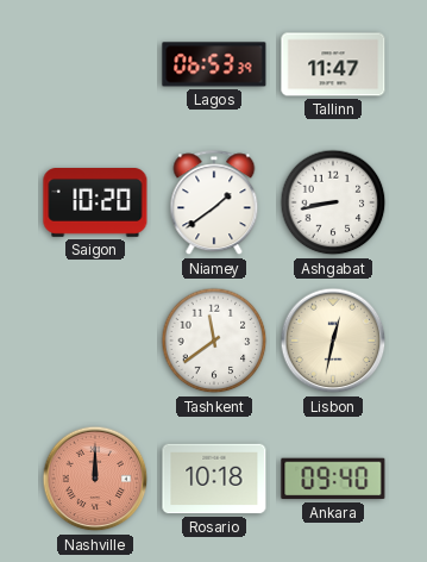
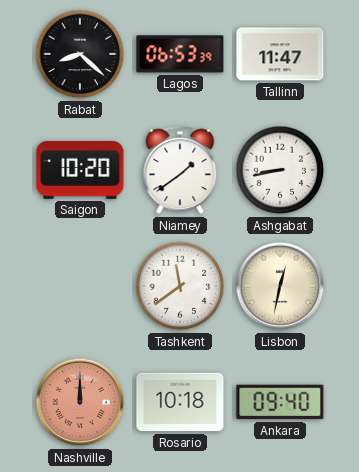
Rabat: none -> 8:22 (80, 54)
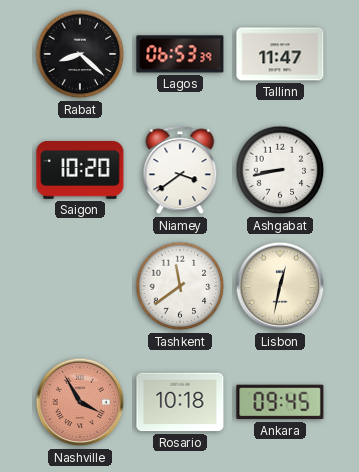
Niamey: 1:39 -> 3:39 (180, 171)
Nashville: 12:00 -> 3:55 (80, 402)
Ankara: 09:40 -> 09:45 (280, 402)
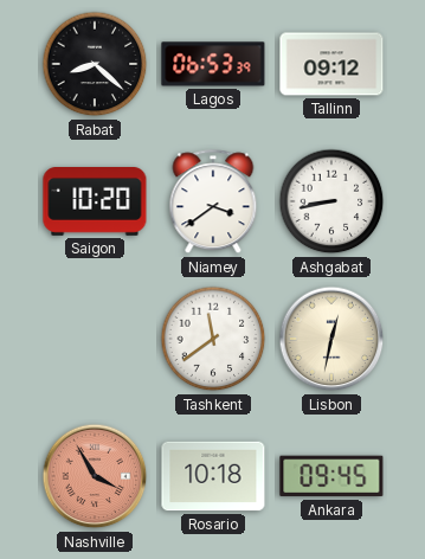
Tallinn: 11:47 -> 09:12 (331, 64)
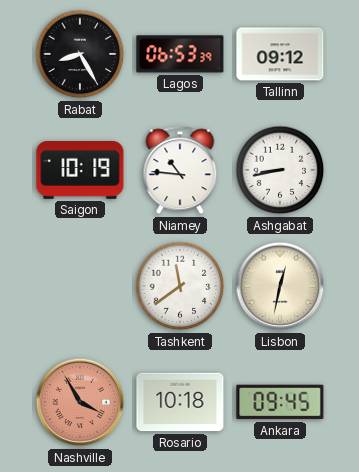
Rabat: 8:22 -> 8:25 (80, 54)
Saigon: 10:20 -> 10:19 (80, 171)
Niamey: 3:39 -> 10:46 (180, 171)
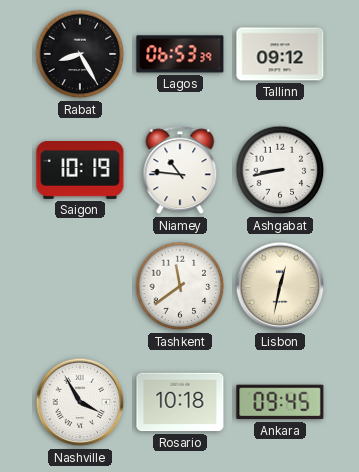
Nashville dial: salmon -> white (80, 402)
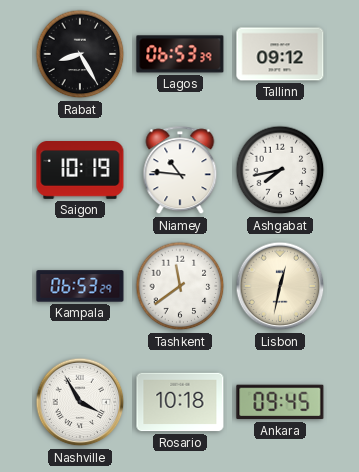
Ashgabat: 8:43 -> 7:43 (280, 170)
Kampala: none -> 06:53 (80, 286)
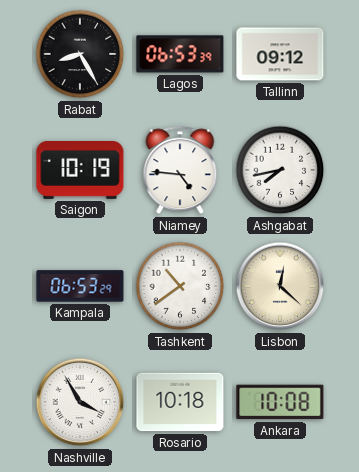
Niamey: 10:46 -> 4:46 (180, 171)
Tashkent: 11:39 -> 10:39 (180, 286)
Lisbon: 12:32 -> 12:22 (280, 286)
Ankara: 09:45 -> 10:08 (280, 402)
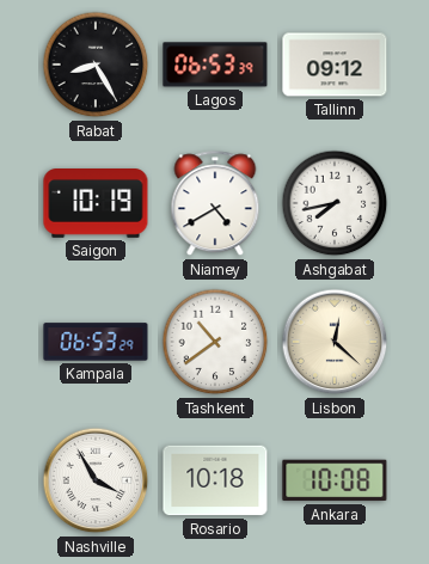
Niamey: 4:46 -> 4:40 (215, 204)
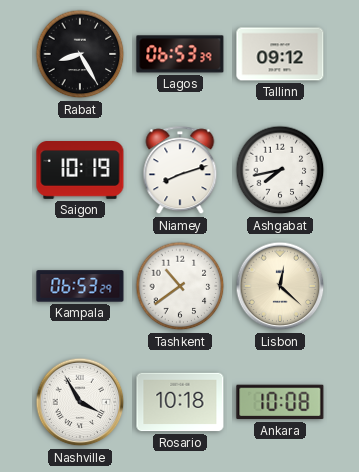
Niamey: 4:40 -> 8:12 (180, 171)
